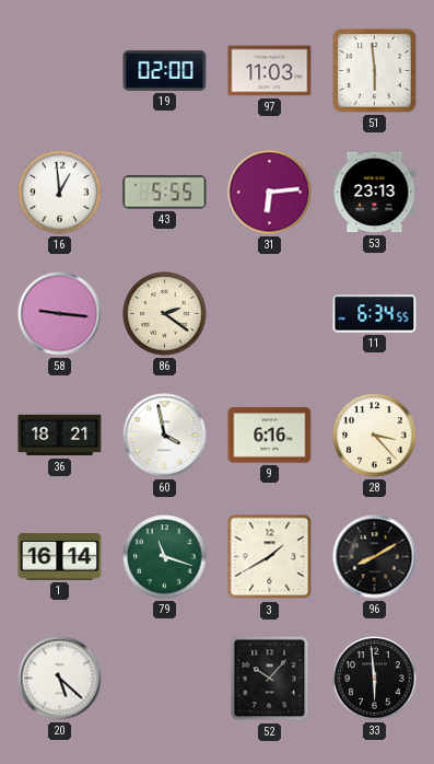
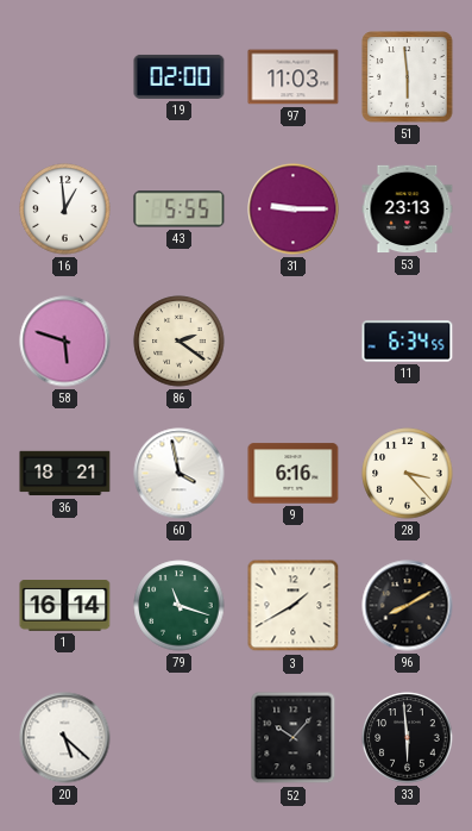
31: 6:14 -> 9:15 (294, 210)
58: 9:16 -> 5:48 (65, 342)
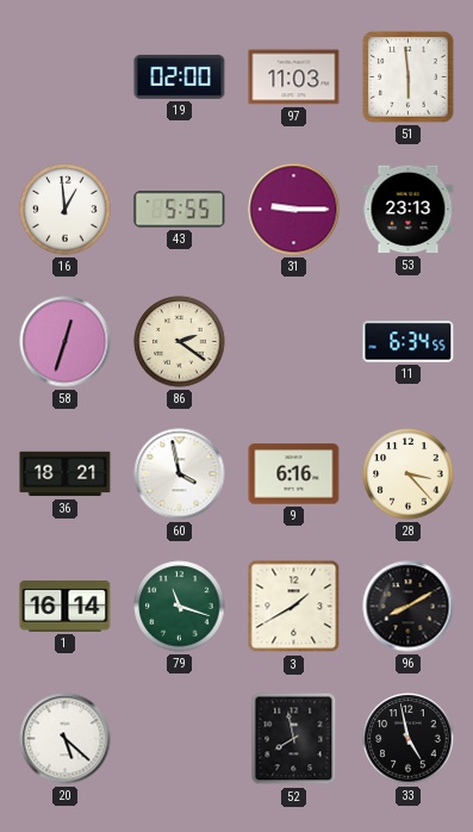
58: 5:48 -> 12:33 (66, 342)
52: 10:07 -> 7:58 (294, 739)
33: 5:59 -> 4:58 (409, 739)
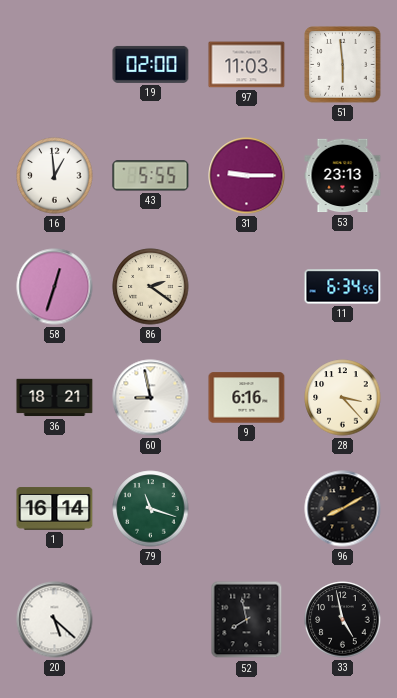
60: 3:58 -> 8:58 (151, 398)
3: 1:40 -> none (294, 607)
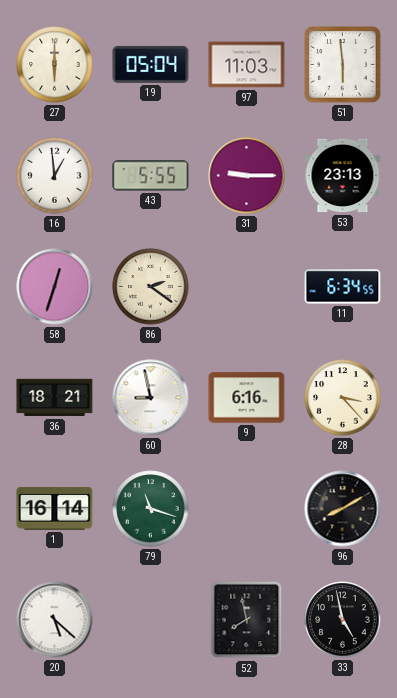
27: none -> 6:00 (55, 65)
19: 02:00 -> 05:04 (151, 64)
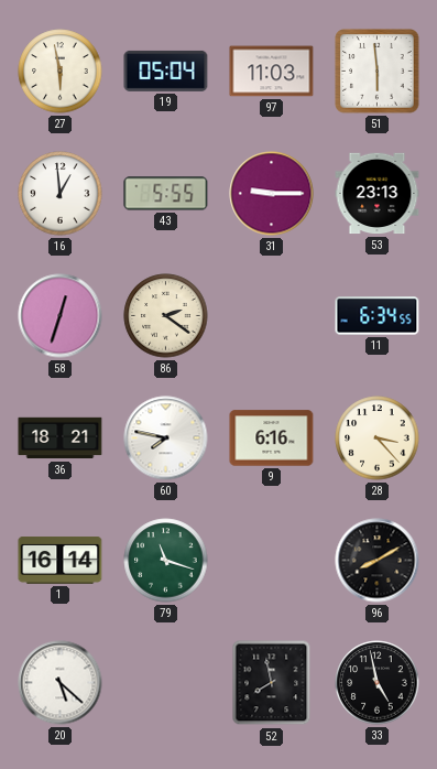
27: 6:00 -> 5:58 (61, 72)
60: 8:58 -> 7:47 (166, 438)
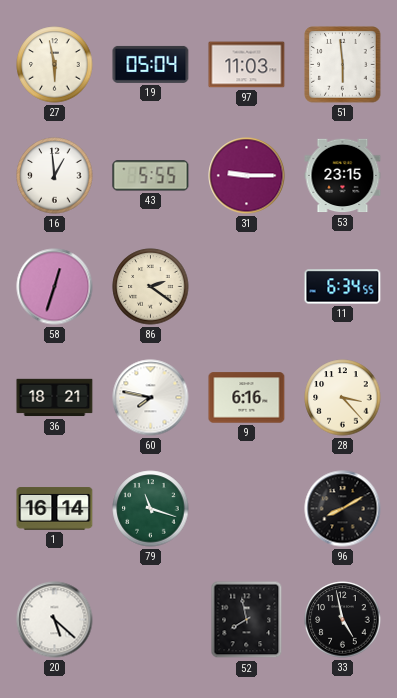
53: 23:13 -> 23:15 (343, 176)
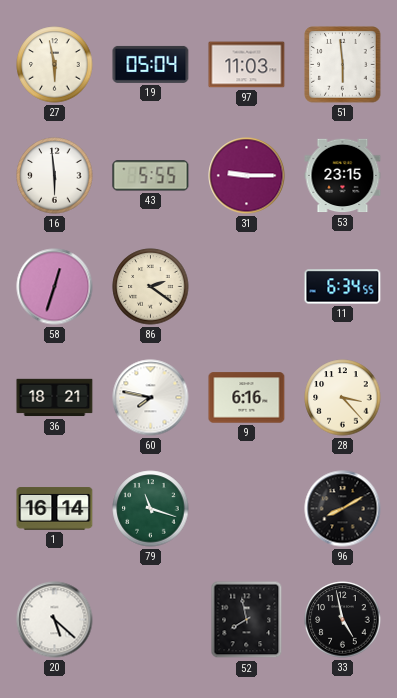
16: 12:59 -> 5:59 (55, 176)
